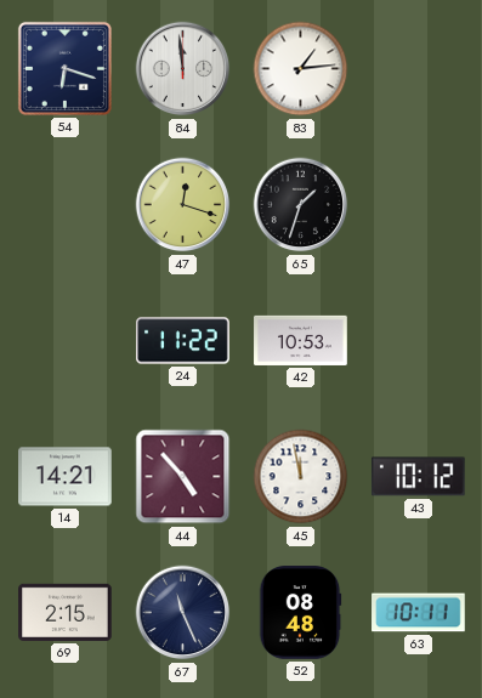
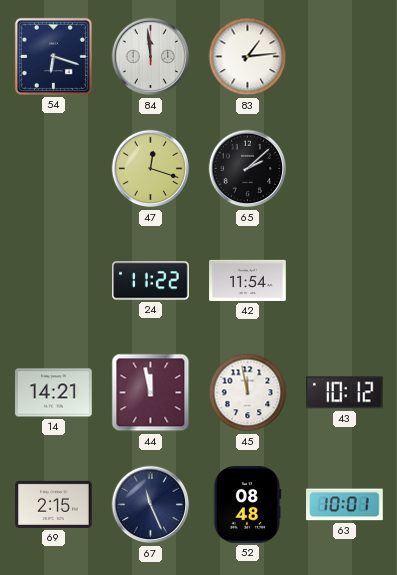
65: 1:33 -> 2:08 (248, 169)
42: 10:53 -> 11:54 (248, 280)
44: 4:53 -> 11:58 (151, 393)
63: 10:11 -> 10:01 (345, 505)
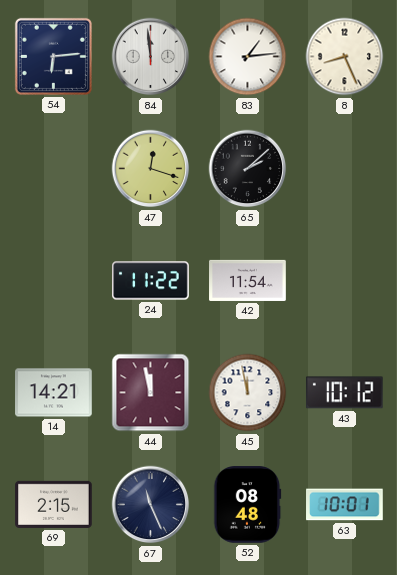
54: 6:18 -> 6:14 (53, 56)
8: none -> 8:26 (345, 57)
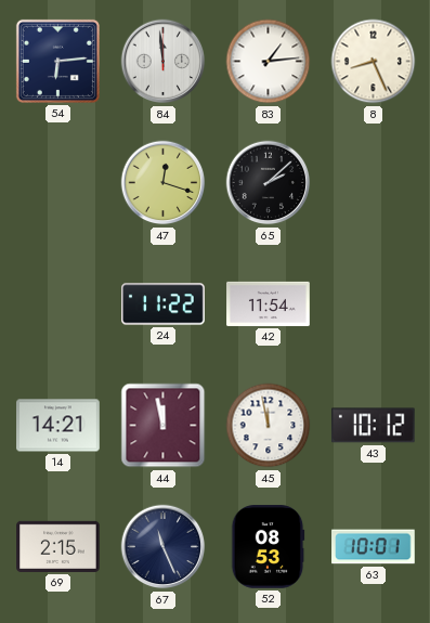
52: 08:48 -> 08:53 (268, 547)
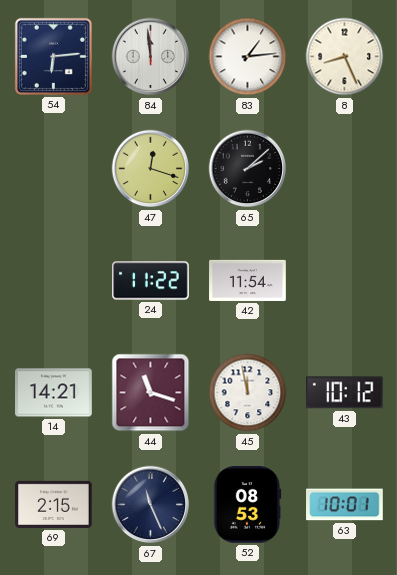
44: 11:58 -> 11:18 (151, 393)
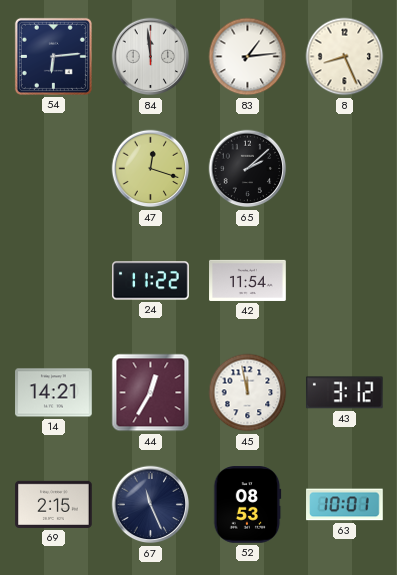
44: 11:18 -> 12:35 (151, 393)
43: 10:12 -> 3:12 (344, 393)
